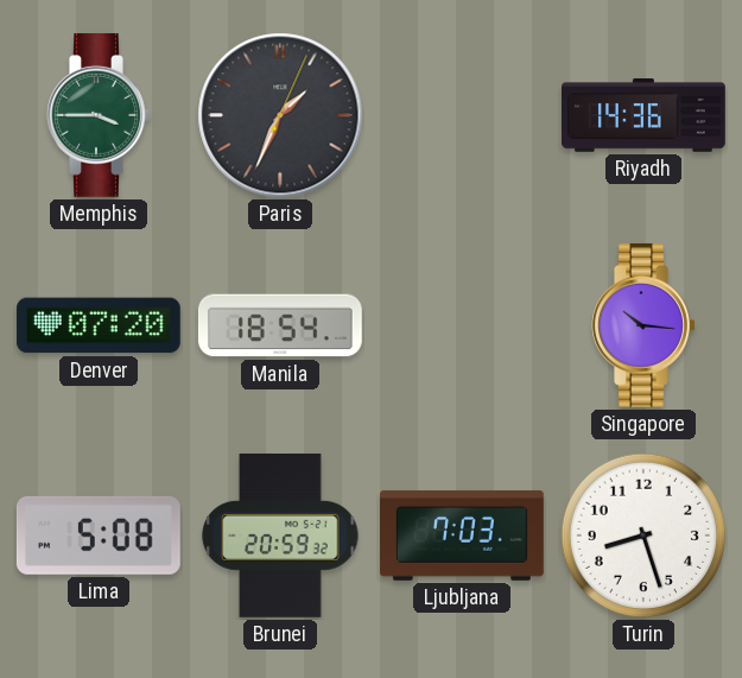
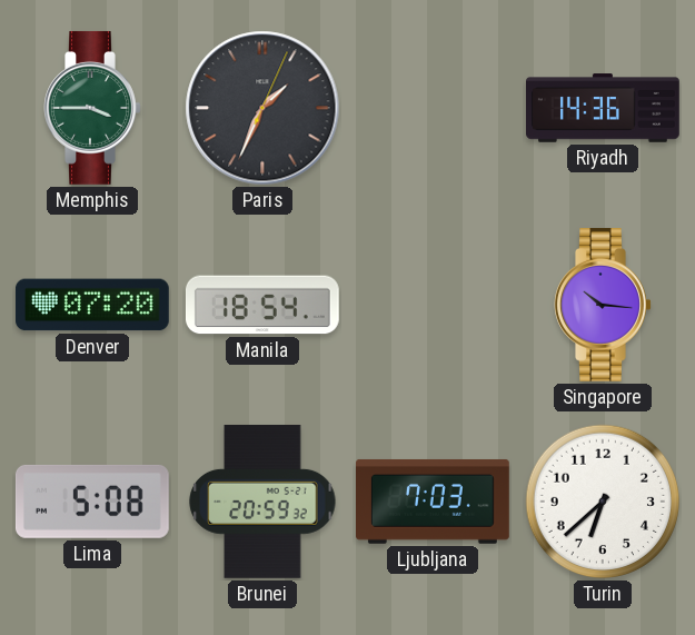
Turin: 8:27 -> 6:38 (603, 502)
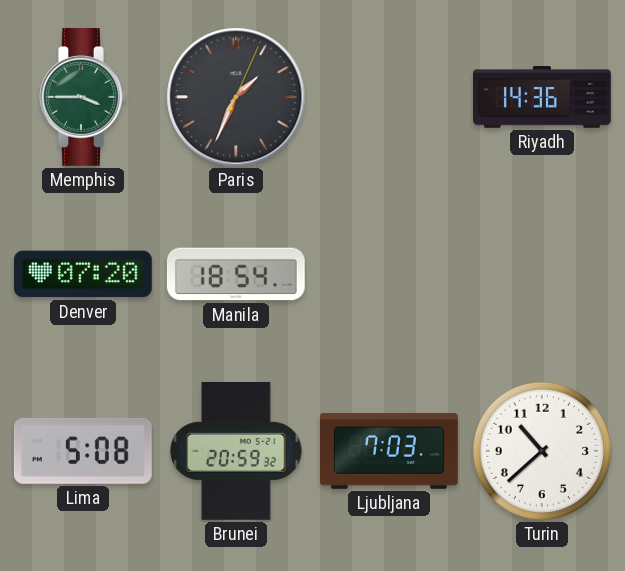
Singapore: 10:16 -> none (603, 305)
Turin: 6:38 -> 10:38 (542, 451)
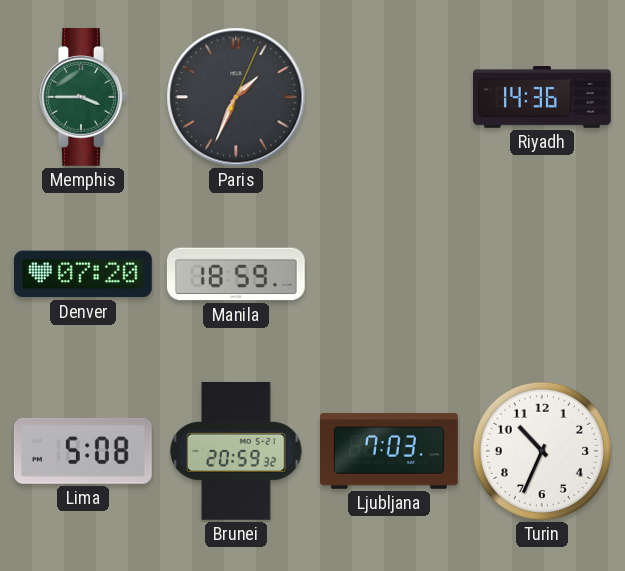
Manila: 18:54 -> 18:59 (236, 274)
Turin: 10:38 -> 10:34 (542, 451)
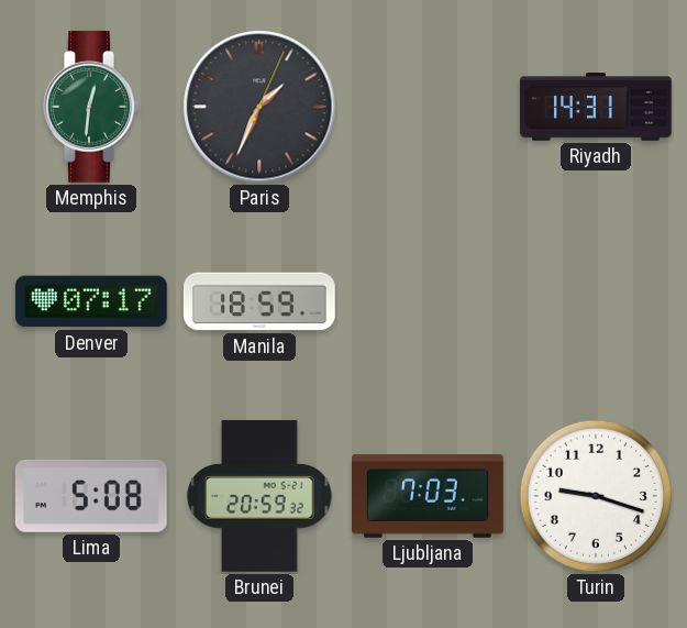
Memphis: 3:45 -> 12:31 (91, 107)
Riyadh: 14:36 -> 14:31 (597, 107)
Denver: 07:20 -> 07:17 (91, 301)
Turin: 10:34 -> 9:18 (596, 496)
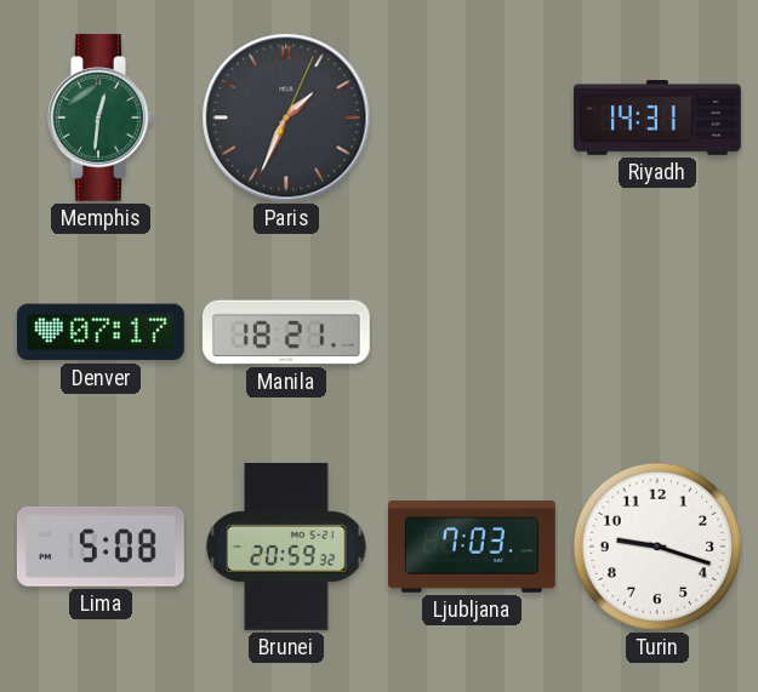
Manila: 18:59 -> 18:21 (286, 332)
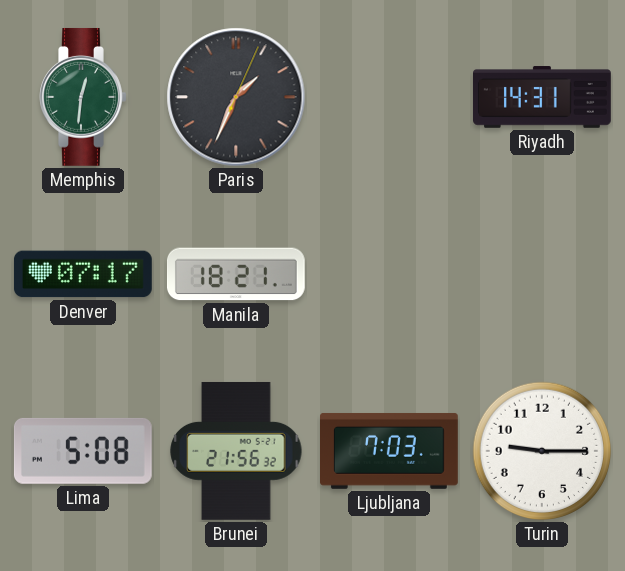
Brunei: 20:59 -> 21:56 (236, 451)
Turin: 9:18 -> 9:15 (542, 451)
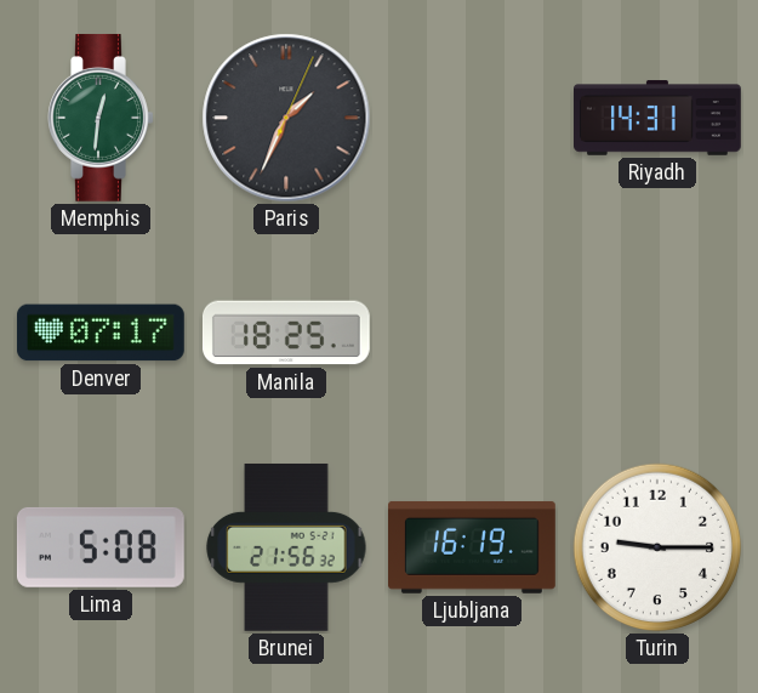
Manila: 18:21 -> 18:25 (286, 333)
Ljubljana: 7:03 -> 16:19 (473, 547)
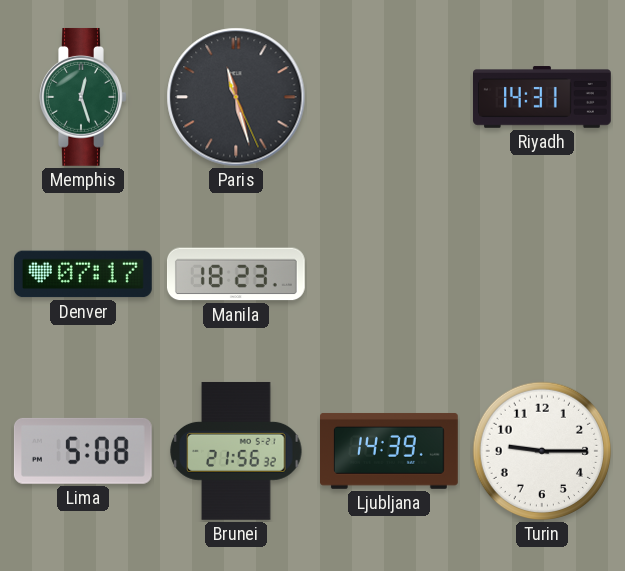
Memphis: 12:31 -> 12:27 (83, 97)
Paris: 1:34 -> 11:27 (236, 97)
Manila: 18:25 -> 18:23 (236, 274)
Ljubljana: 16:19 -> 14:39 (390, 451)
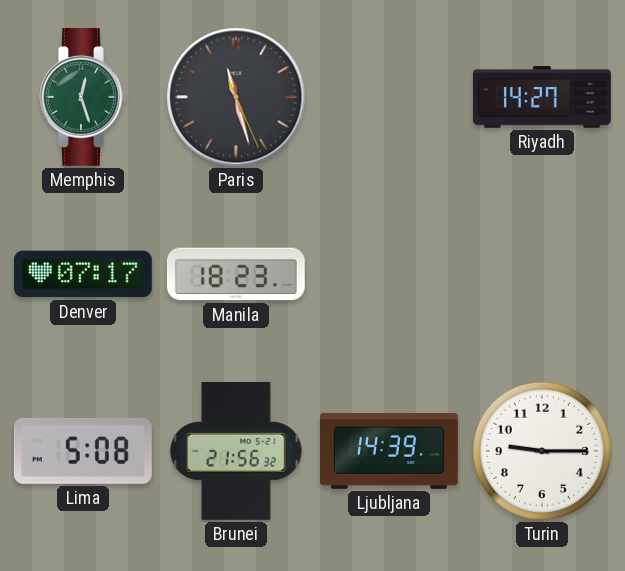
Riyadh: 14:31 -> 14:27 (543, 97)
